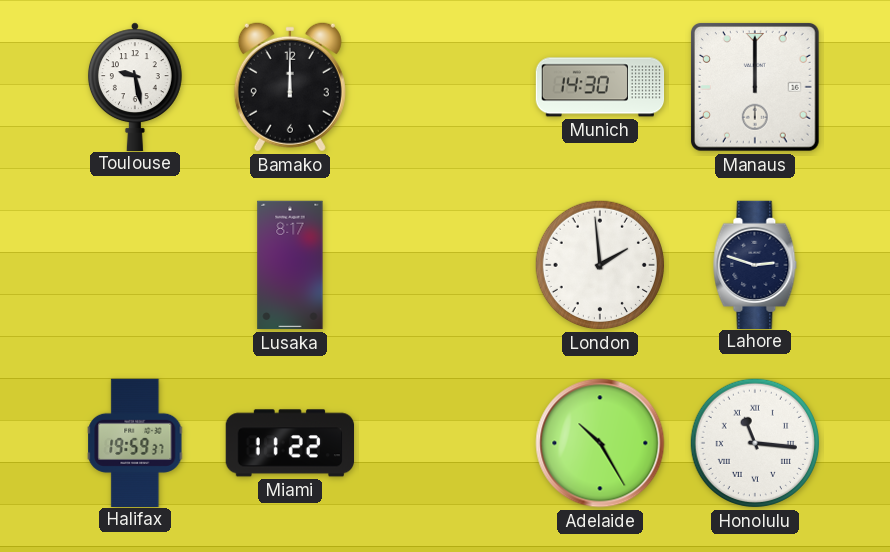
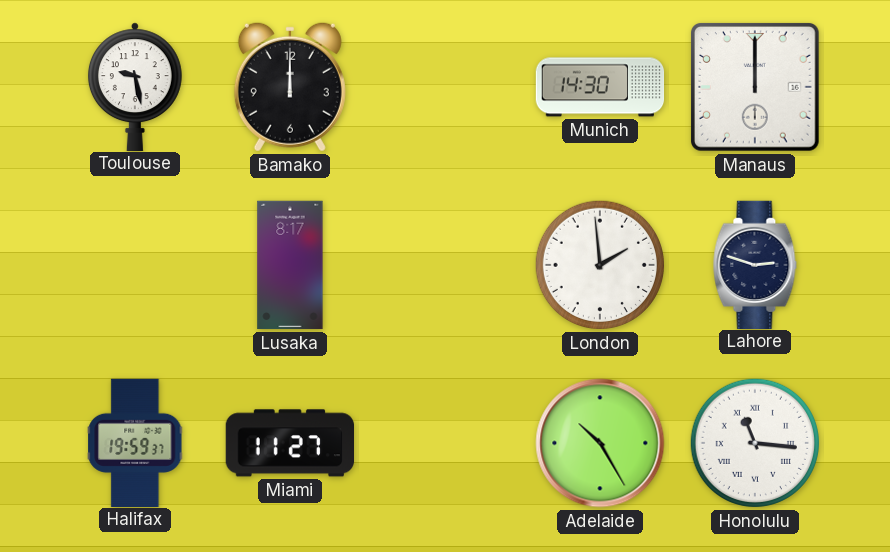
Miami: 11:22 -> 11:27 (289, 443)
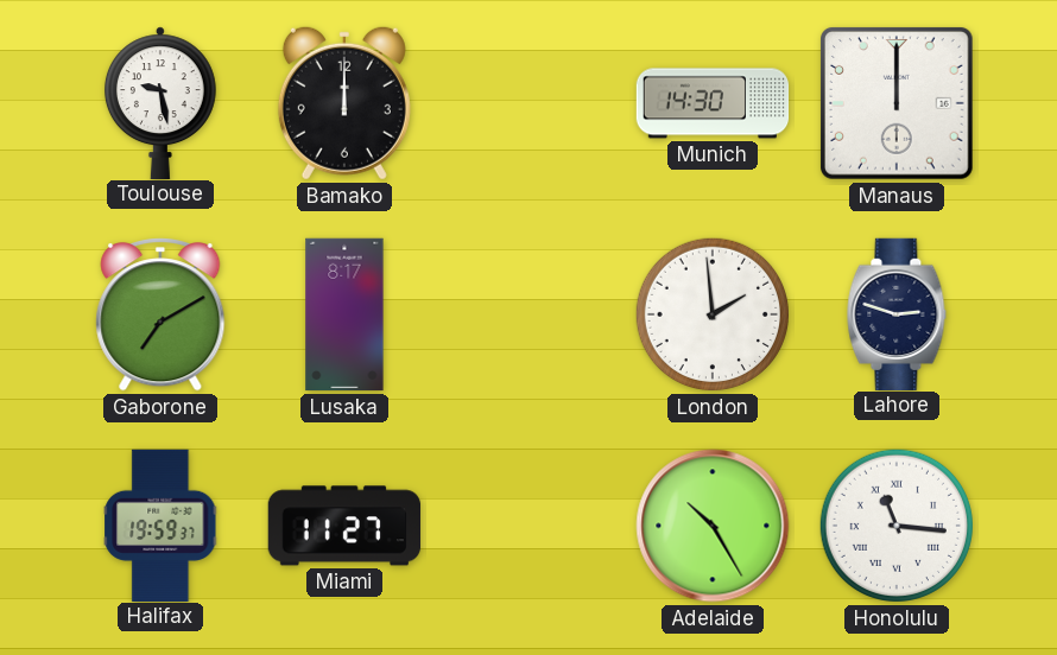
Gaborone: none -> 7:10 (160, 316)
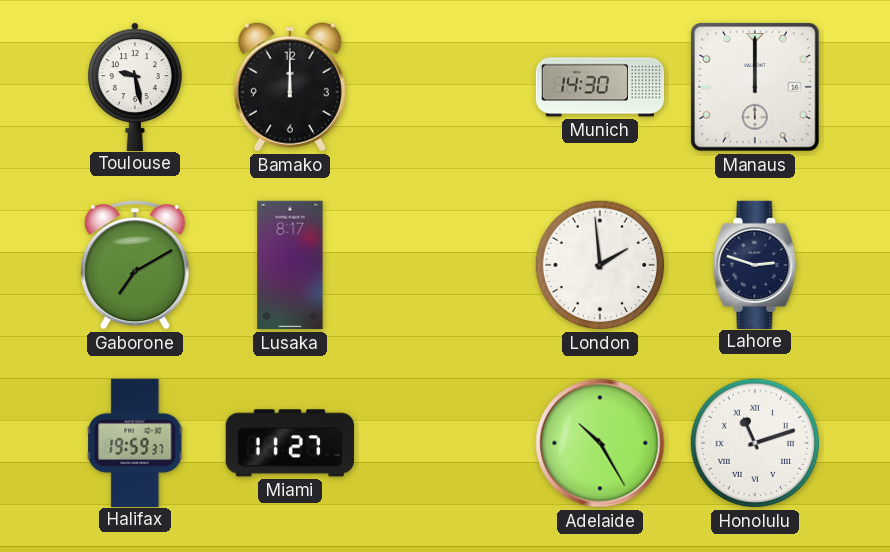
Honolulu: 11:16 -> 11:12 (755, 443)
